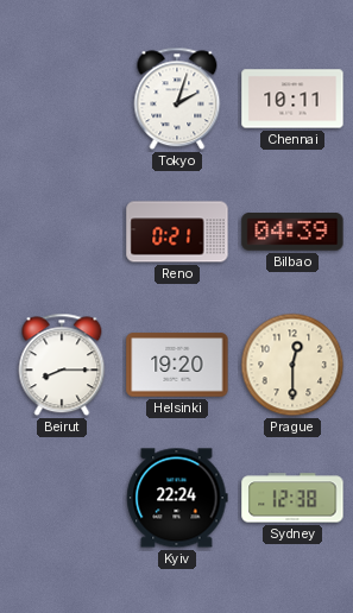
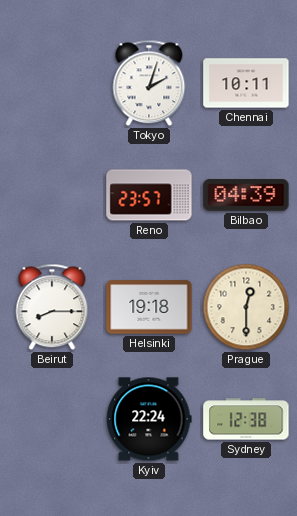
Reno: 0:21 -> 23:57 (149, 195)
Helsinki: 19:20 -> 19:18 (149, 307)
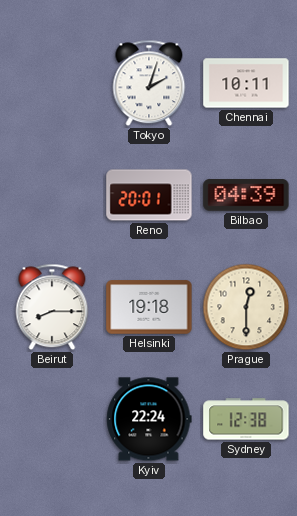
Reno: 23:57 -> 20:01 (149, 195)
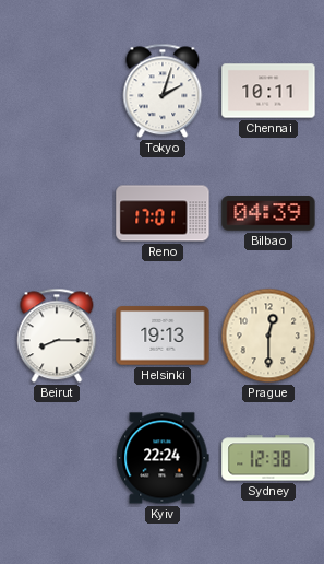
Reno: 20:01 -> 17:01 (163, 213)
Helsinki: 19:18 -> 19:13 (163, 336)
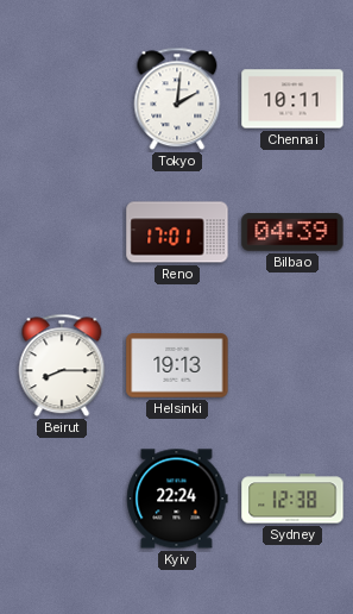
Tokyo: 2:03 -> 2:01 (177, 99)
Prague: 12:30 -> none (268, 336)
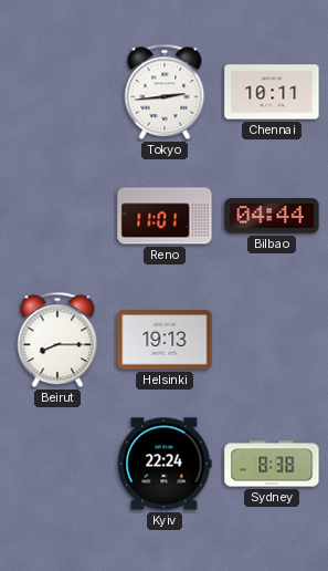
Tokyo: 2:01 -> 2:44 (165, 92)
Reno: 17:01 -> 11:01 (165, 216)
Bilbao: 04:39 -> 04:44 (272, 217)
Sydney: 12:38 -> 8:38 (272, 464)
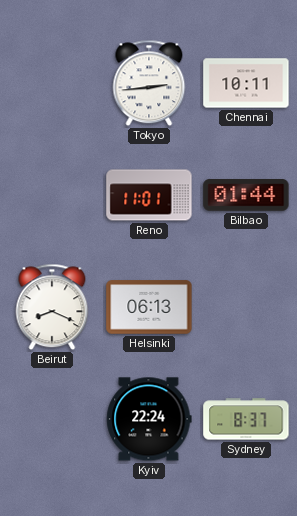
Bilbao: 04:44 -> 01:44 (246, 196)
Beirut: 8:15 -> 8:19 (52, 307)
Helsinki: 19:13 -> 06:13 (149, 307)
Sydney: 8:38 -> 8:37 (246, 419)
